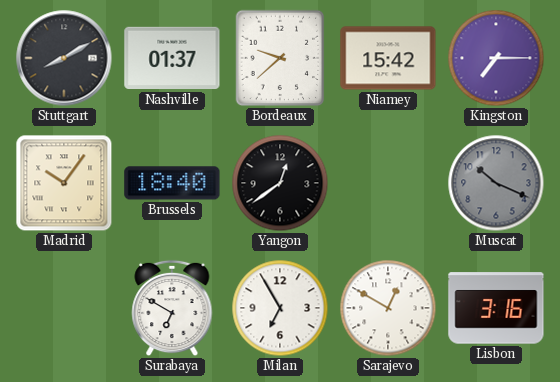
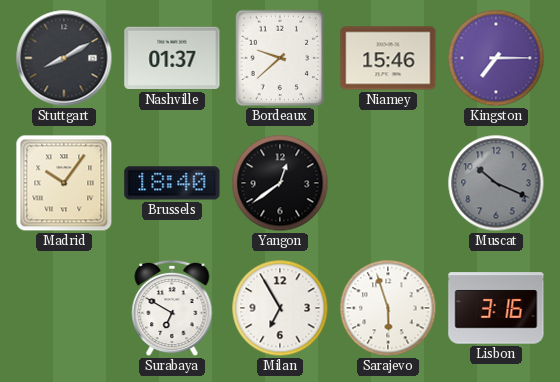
Niamey: 15:42 -> 15:46 (388, 58)
Sarajevo: 12:50 -> 5:57 (388, 308)
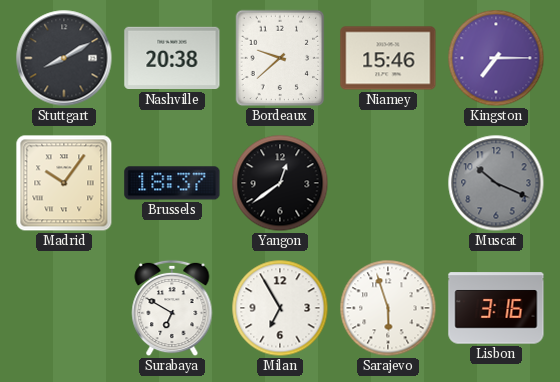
Nashville: 01:37 -> 20:38 (172, 58)
Brussels: 18:40 -> 18:37 (172, 183)
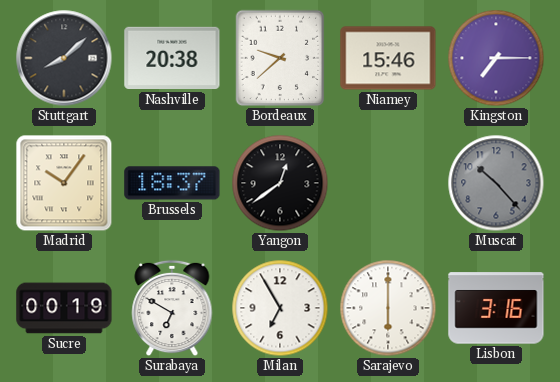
Stuttgart: 8:10 -> 8:08 (64, 58)
Muscat: 10:19 -> 10:23 (496, 183)
Sucre: none -> 00:19 (64, 308)
Sarajevo: 5:57 -> 6:00 (388, 308)
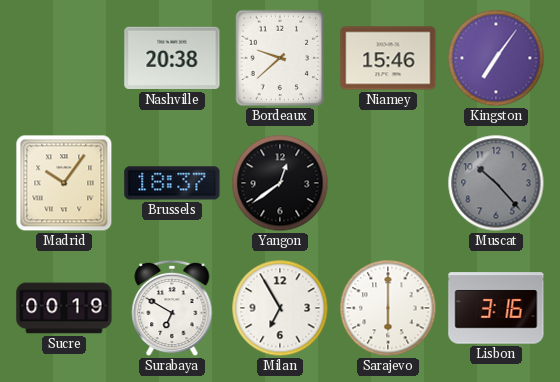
Stuttgart: 8:08 -> none (64, 58)
Kingston: 7:15 -> 7:06 (496, 58)
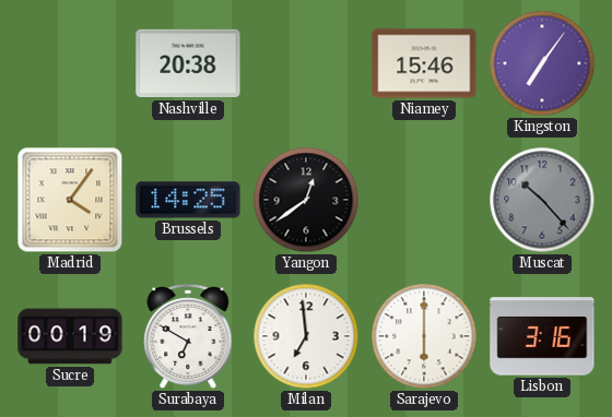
Bordeaux: 9:38 -> none (280, 58)
Madrid: 10:06 -> 4:06 (70, 200)
Brussels: 18:37 -> 14:25 (188, 200)
Milan: 6:55 -> 6:59 (306, 336)
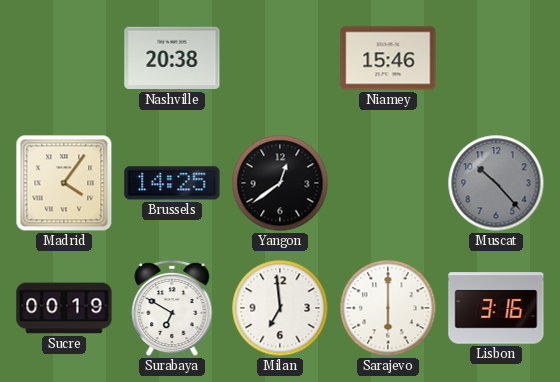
Kingston: 7:06 -> none (542, 63)
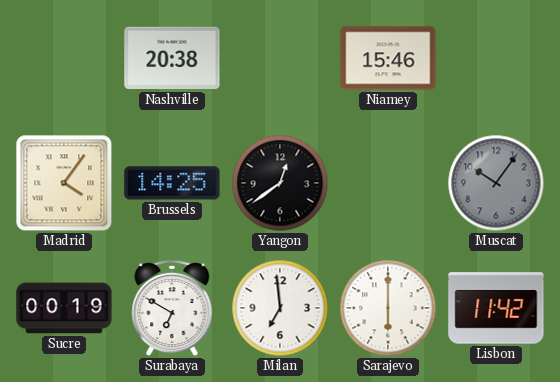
Muscat: 10:23 -> 10:06 (496, 183)
Lisbon: 3:16 -> 11:42 (496, 308)
